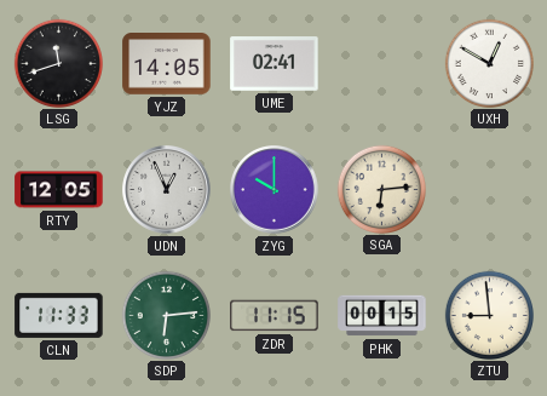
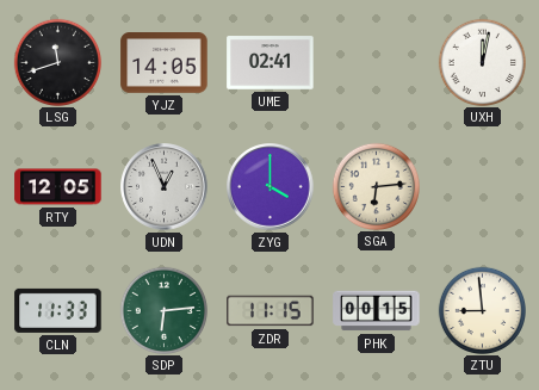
UXH: 12:50 -> 12:02 (482, 62)
ZYG: 10:00 -> 4:00 (271, 187)
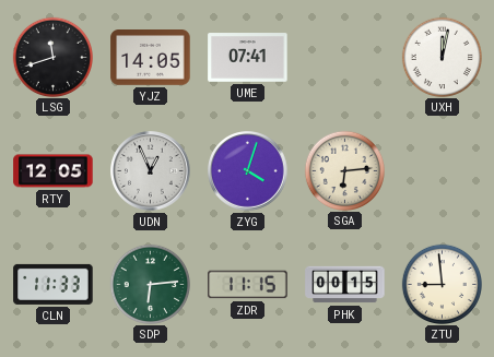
UME: 02:41 -> 07:41 (248, 58)
ZYG: 4:00 -> 4:03 (248, 171)
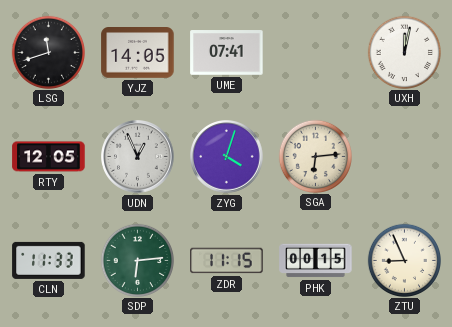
ZTU: 8:59 -> 8:56 (404, 260)
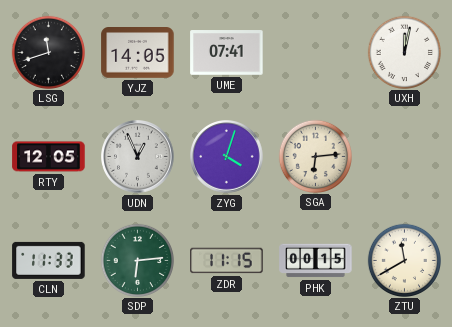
ZTU: 8:56 -> 11:40 (404, 260)
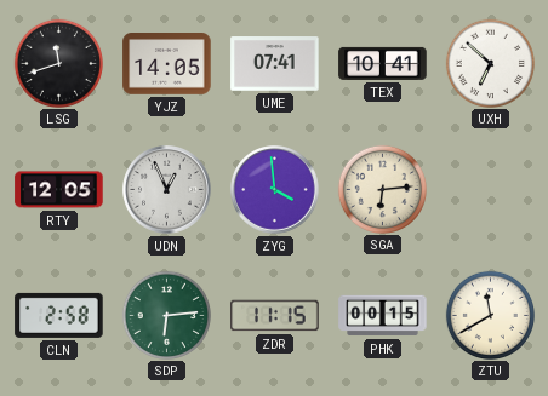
TEX: none -> 10:41 (383, 63)
UXH: 12:02 -> 6:52 (490, 63)
ZYG: 4:03 -> 3:59 (275, 190)
CLN: 11:33 -> 2:58 (59, 315)
